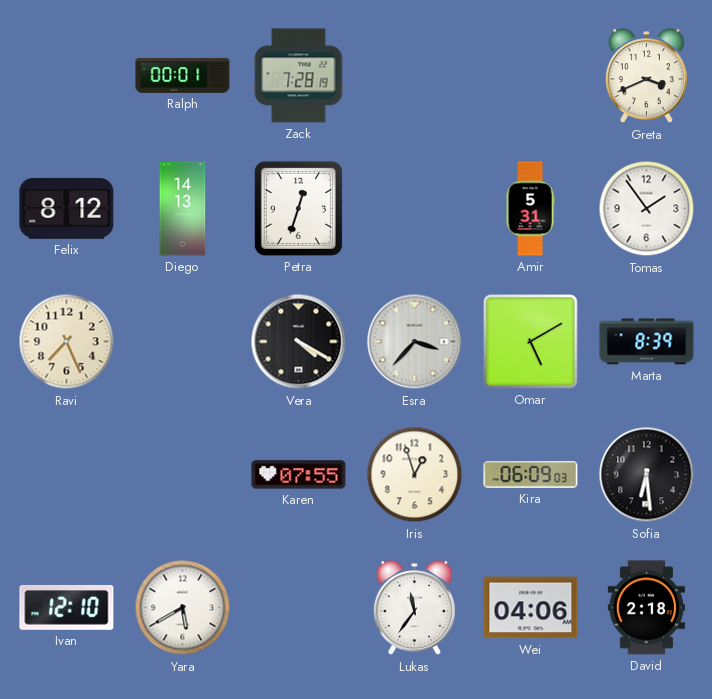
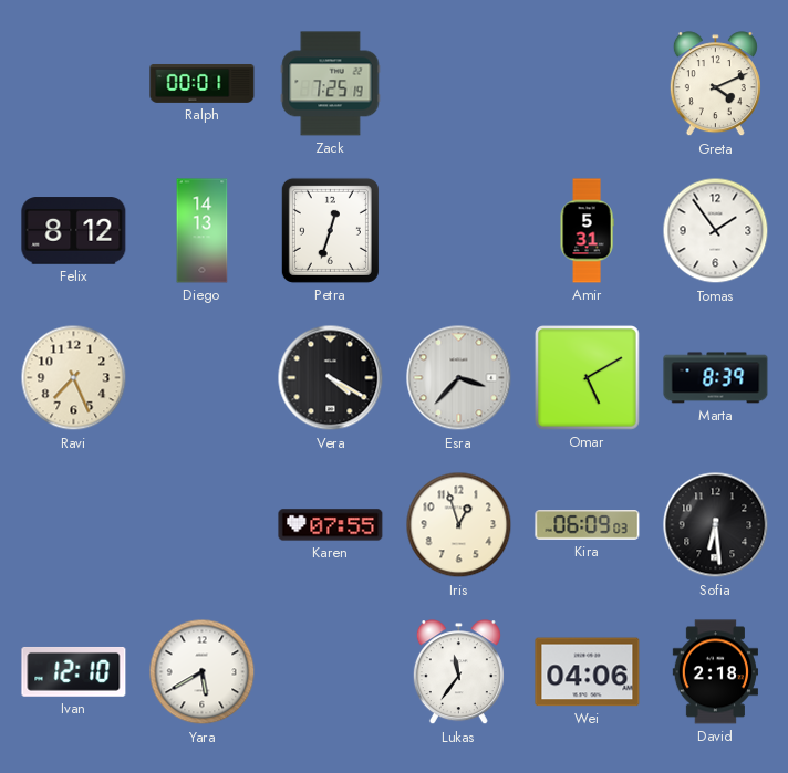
Zack: 7:28 -> 7:25 (331, 84)
Greta: 3:41 -> 4:11 (715, 84)
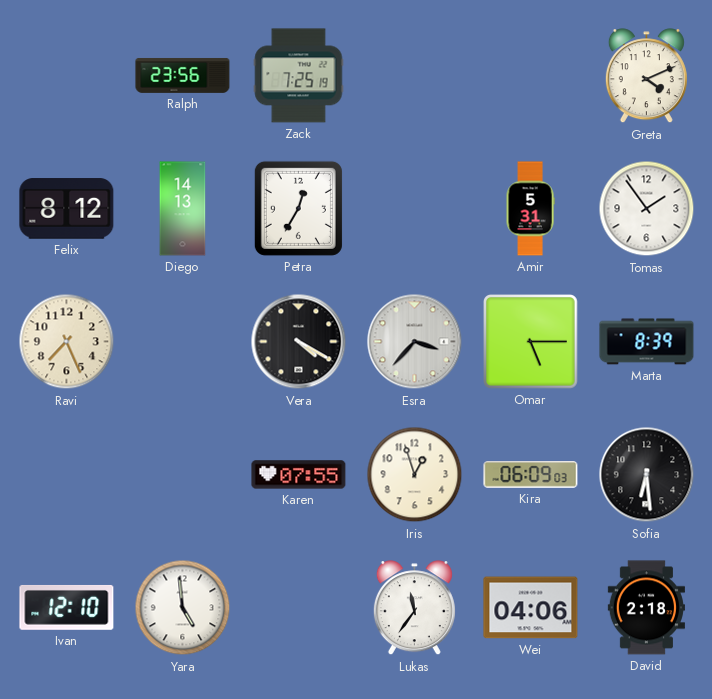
Ralph: 00:01 -> 23:56 (183, 75)
Petra: 12:33 -> 12:35 (298, 208)
Omar: 5:10 -> 5:15 (531, 342)
Yara: 5:40 -> 4:59 (183, 608)
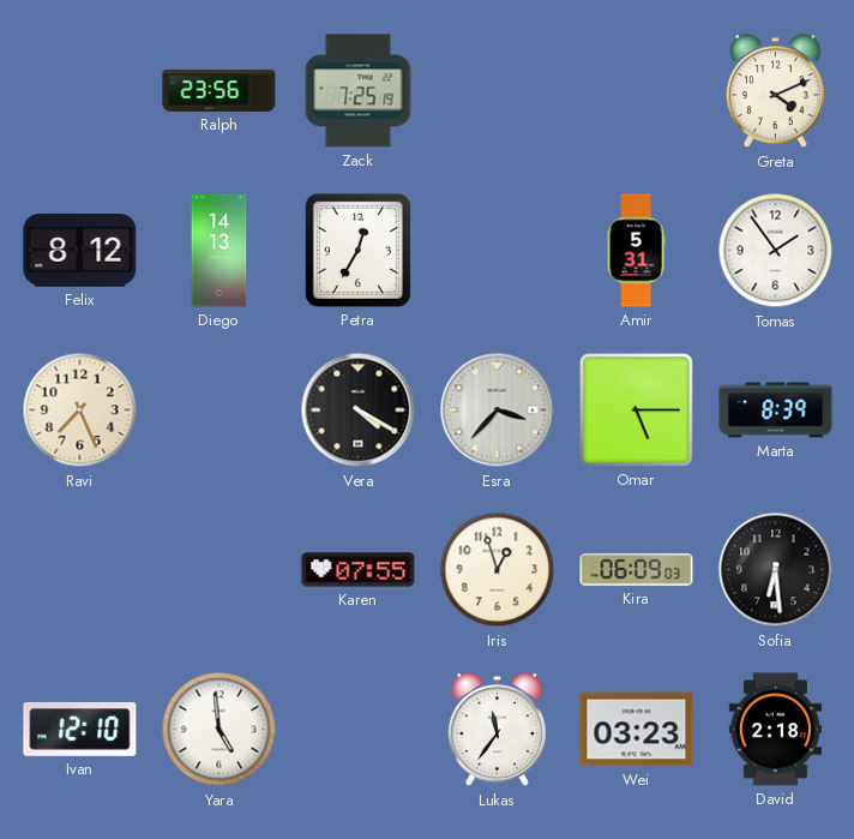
Wei: 04:06 -> 03:23 (637, 730)
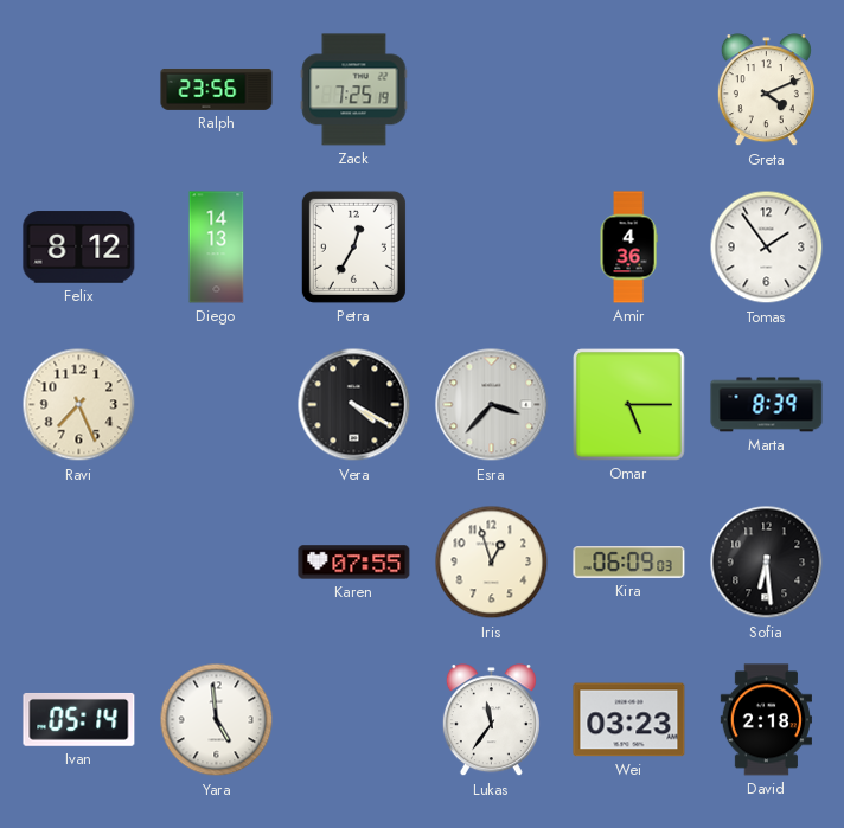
Amir: 5:31 -> 4:36 (628, 248)
Ivan: 12:10 -> 05:14 (79, 719)
